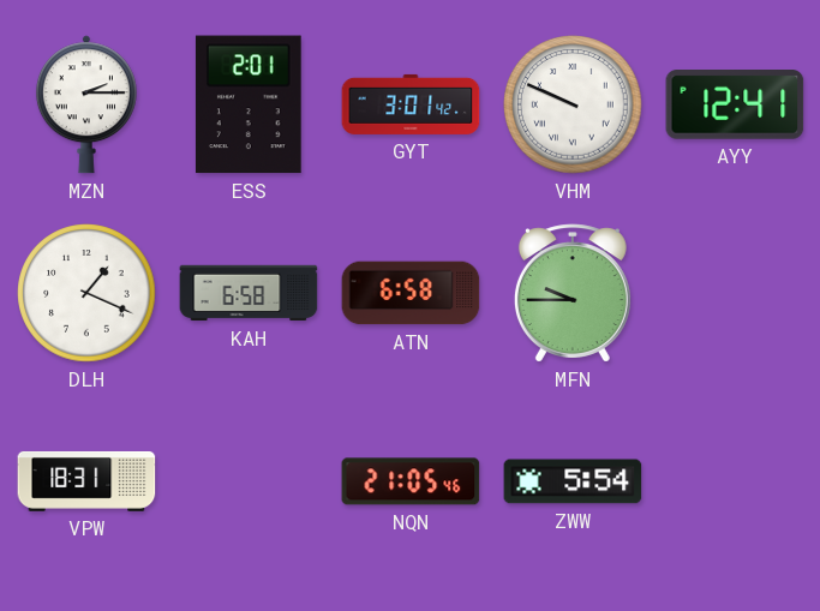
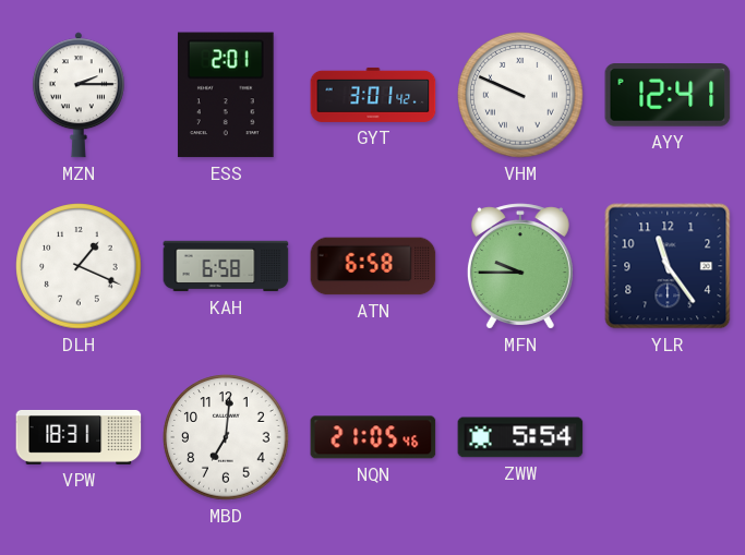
YLR: none -> 11:24 (668, 266)
MBD: none -> 7:01 (226, 437)
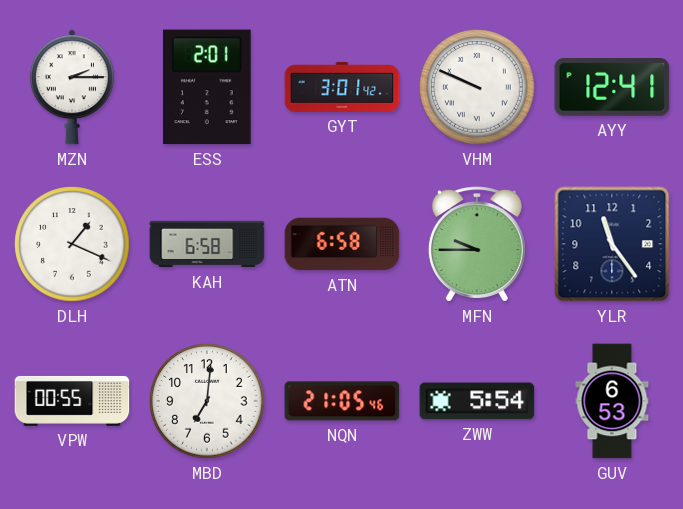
VPW: 18:31 -> 00:55 (72, 401)
GUV: none -> 6:53 (612, 401)
